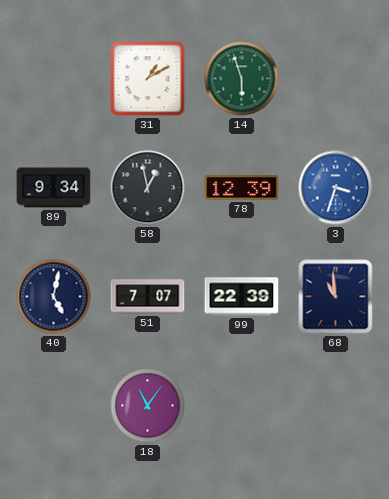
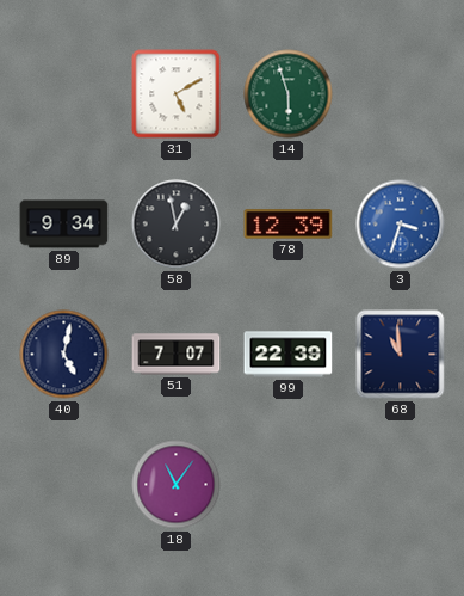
31: 1:10 -> 5:10 (177, 94)
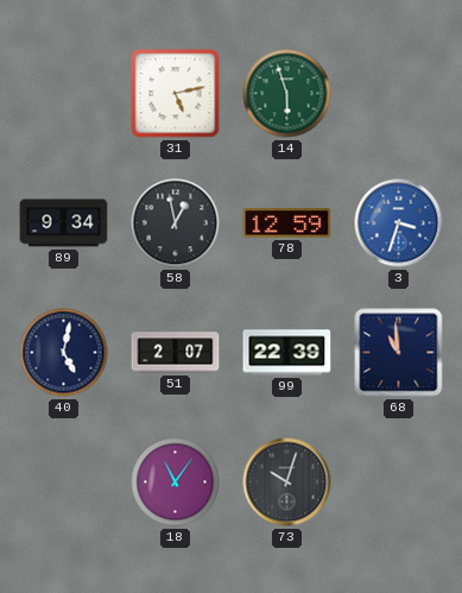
31: 5:10 -> 5:13 (176, 94)
78: 12:39 -> 12:59 (287, 223)
51: 7:07 -> 2:07 (176, 353)
73: none -> 10:03 (287, 482)
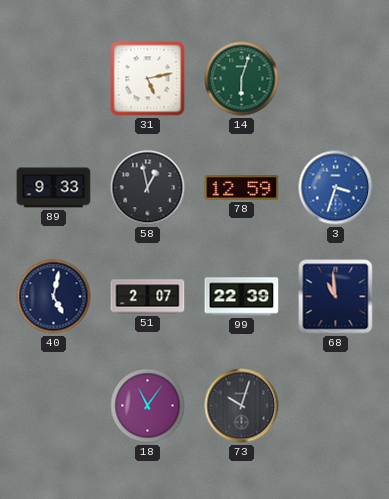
14: 5:57 -> 6:03 (242, 79)
89: 9:34 -> 9:33 (54, 188)
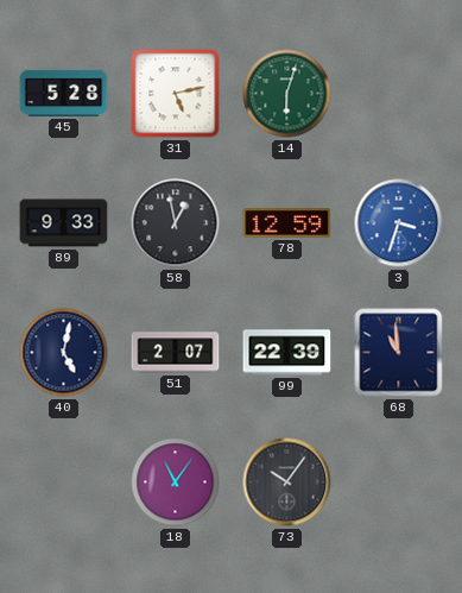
45: none -> 5:28 (64, 93)
73: 10:03 -> 10:06 (287, 482)
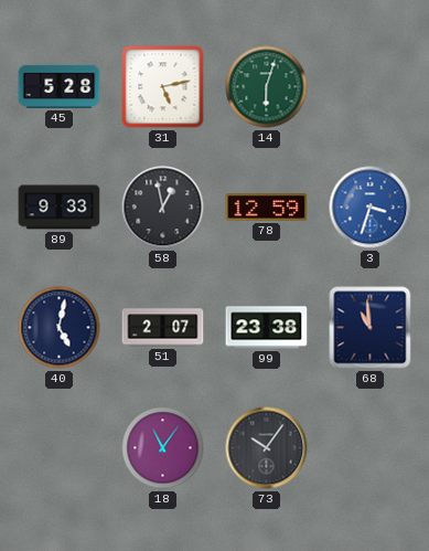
99: 22:39 -> 23:38 (267, 328)
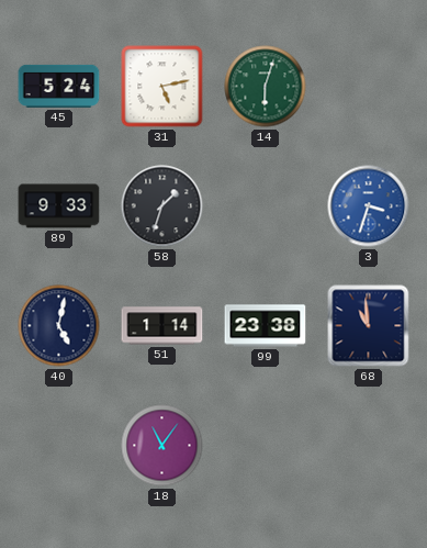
45: 5:28 -> 5:24 (59, 86)
58: 12:58 -> 1:33 (162, 206)
78: 12:59 -> none (267, 208)
51: 2:07 -> 1:14 (162, 326)
73: 10:06 -> none (267, 448)
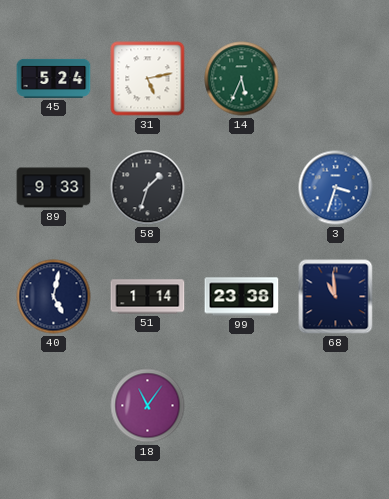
14: 6:03 -> 5:34 (242, 79)
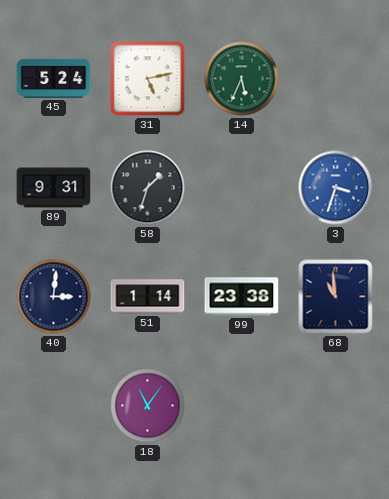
89: 9:33 -> 9:31 (54, 188)
40: 5:02 -> 3:01 (54, 297)
